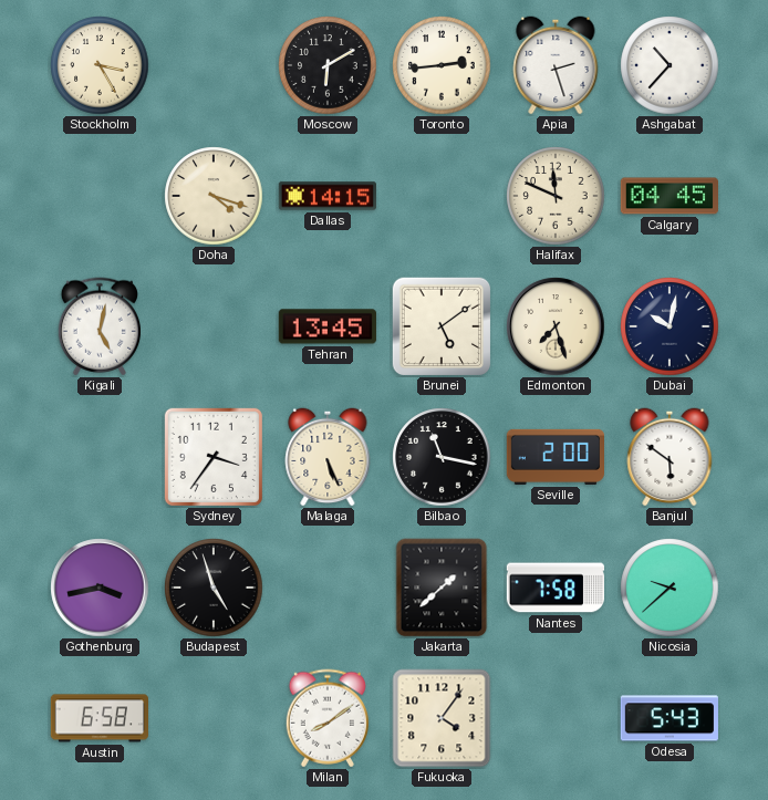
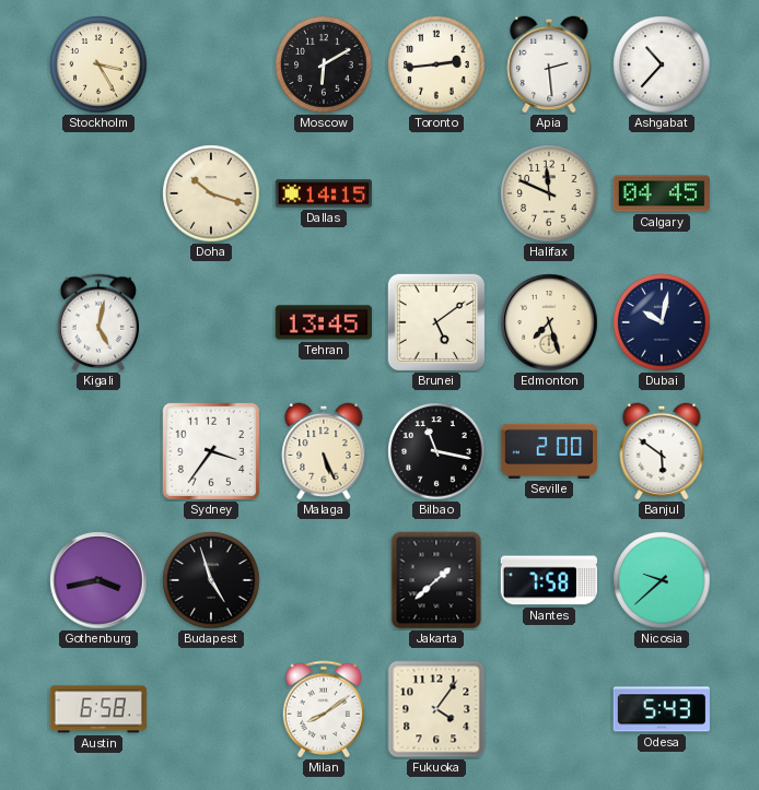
Apia: 2:27 -> 2:29 (549, 64)
Doha: 4:18 -> 10:18 (211, 193)
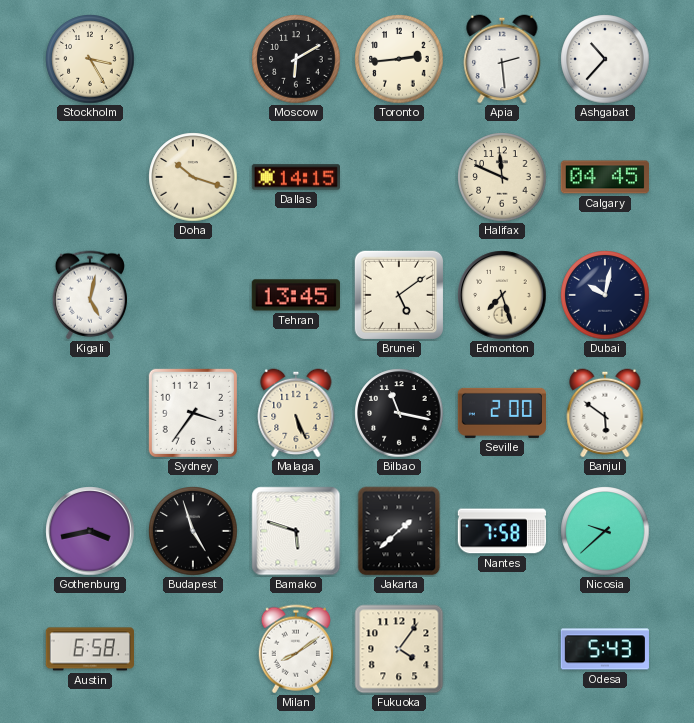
Bamako: none -> 5:48 (296, 531)
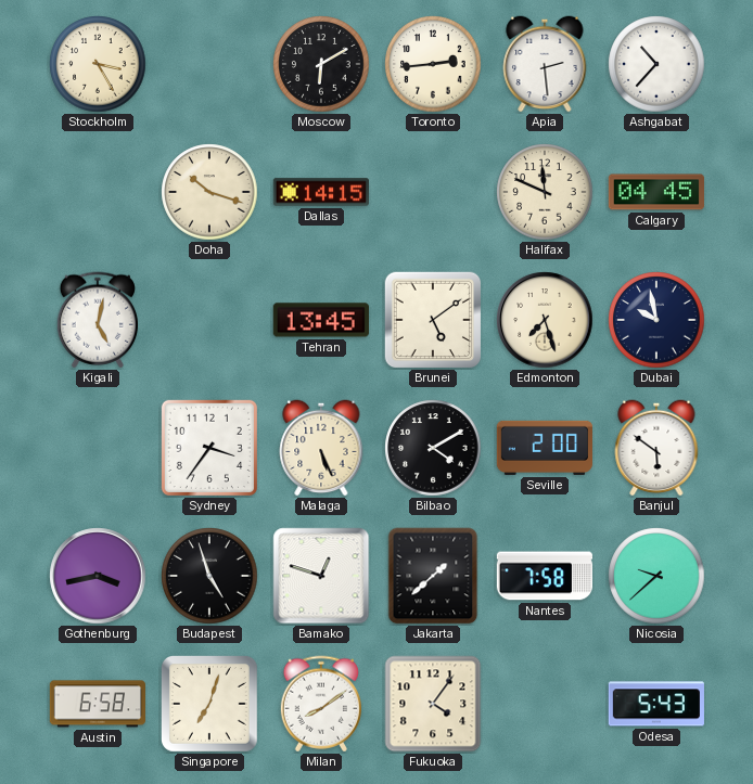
Dubai: 10:02 -> 9:58 (656, 320)
Bilbao: 11:17 -> 4:10 (433, 448)
Bamako: 5:48 -> 12:48 (321, 576)
Singapore: none -> 7:03 (209, 704)
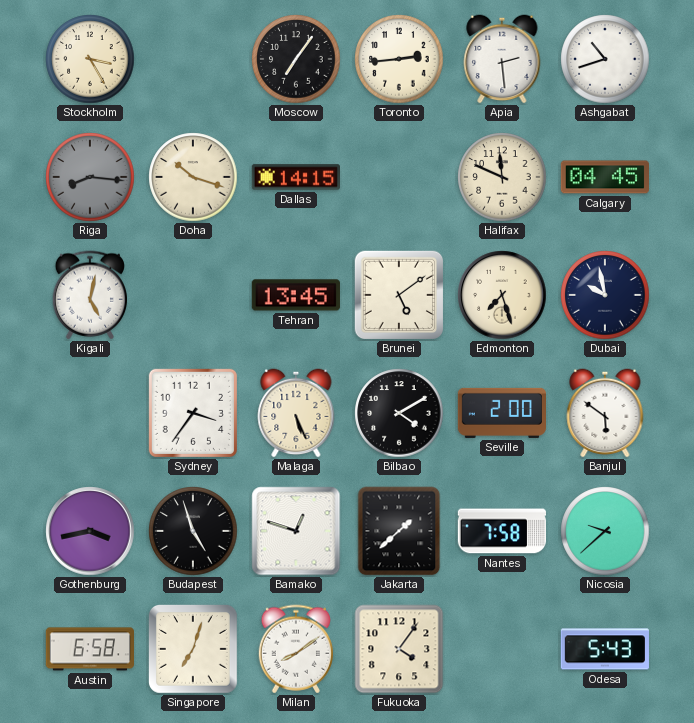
Moscow: 6:10 -> 7:06 (296, 59)
Ashgabat: 10:37 -> 10:42 (605, 59)
Riga: none -> 8:16 (90, 177)
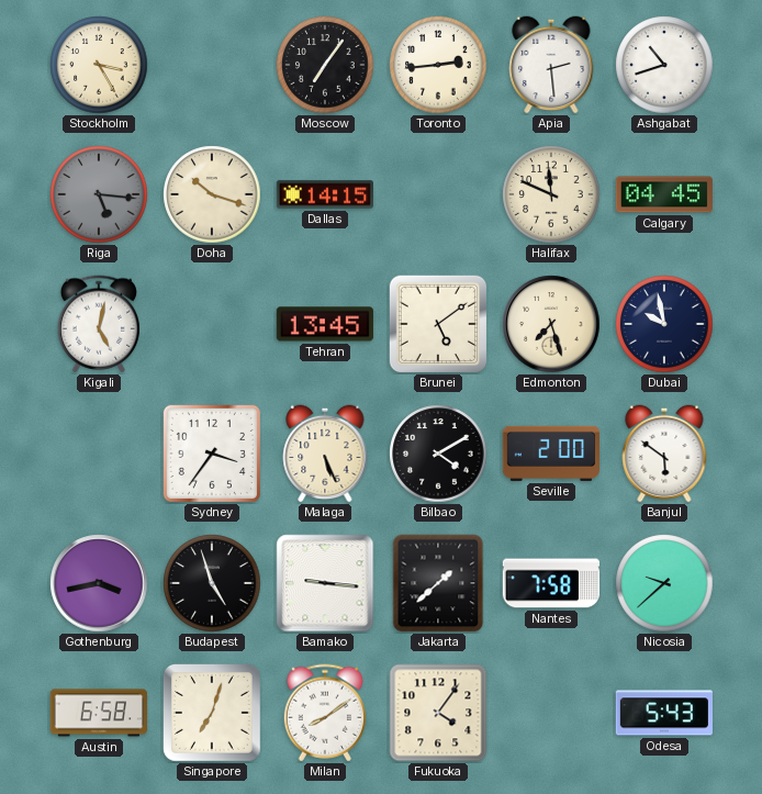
Riga: 8:16 -> 5:16 (99, 194)
Bamako: 12:48 -> 9:16 (325, 583)
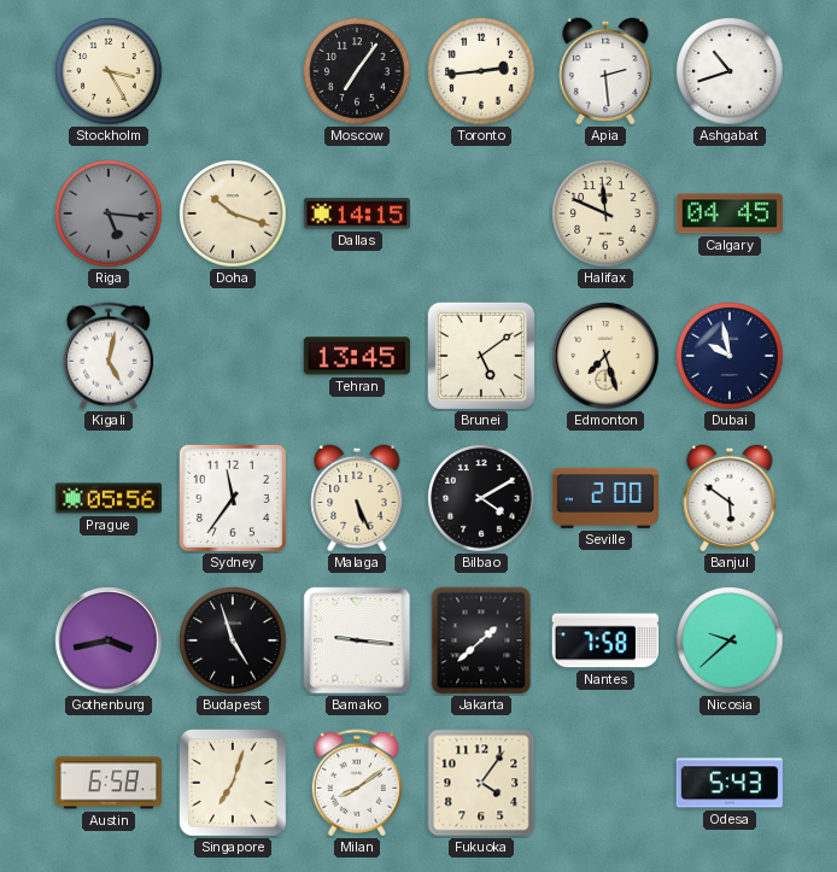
Prague: none -> 05:56 (107, 498)
Sydney: 3:36 -> 11:36 (233, 498)
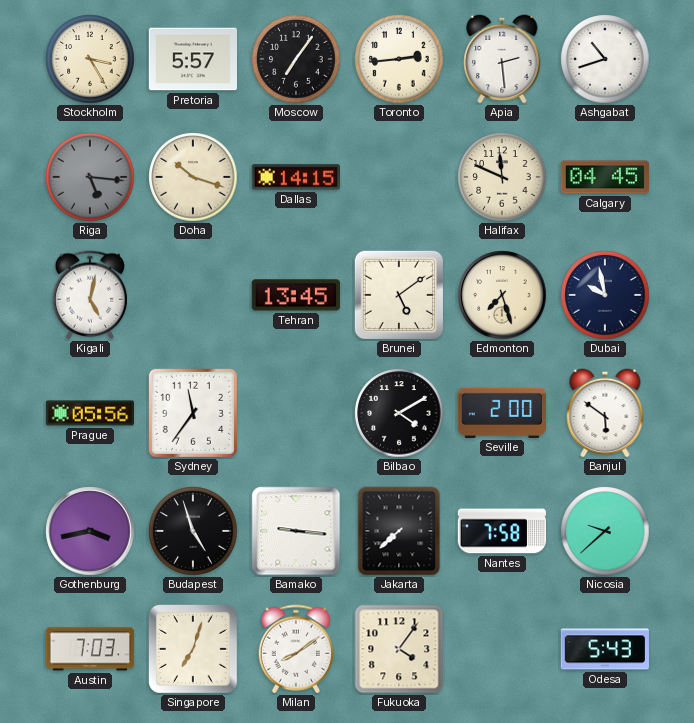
Pretoria: none -> 5:57 (192, 59)
Malaga: 5:26 -> none (357, 498)
Jakarta: 1:38 -> 7:38 (399, 531)
Austin: 6:58 -> 7:03 (89, 649)
